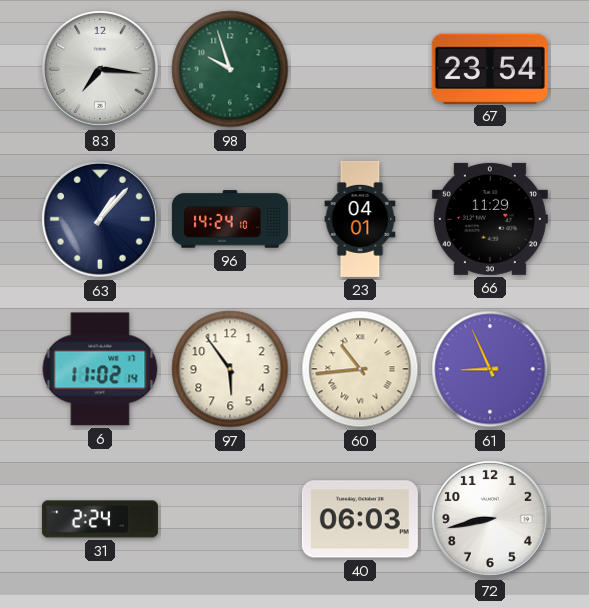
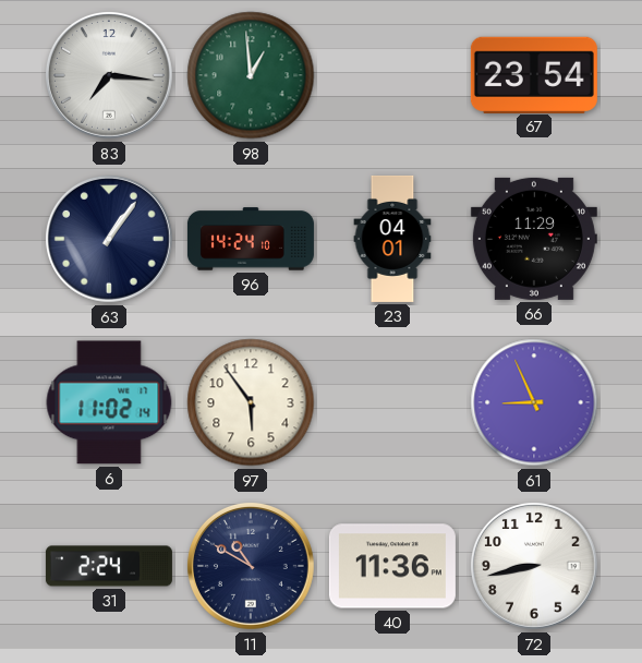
98: 9:57 -> 12:59 (251, 75)
63: 1:07 -> 1:06 (109, 239)
60: 10:44 -> none (360, 369)
11: none -> 10:50 (251, 566)
40: 06:03 -> 11:36 (392, 566)
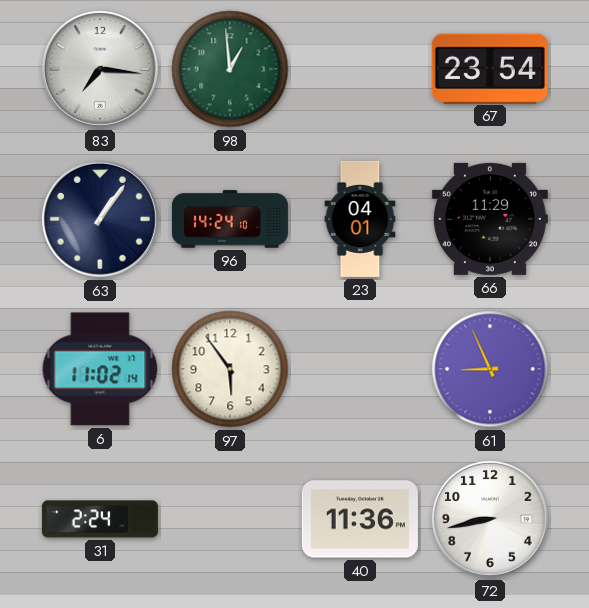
11: 10:50 -> none (251, 566)
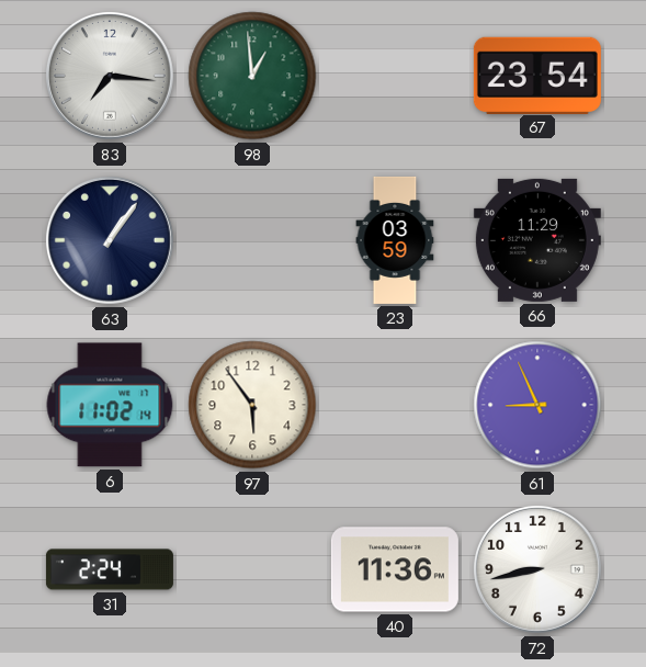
96: 14:24 -> none (230, 219)
23: 04:01 -> 03:59 (395, 240)
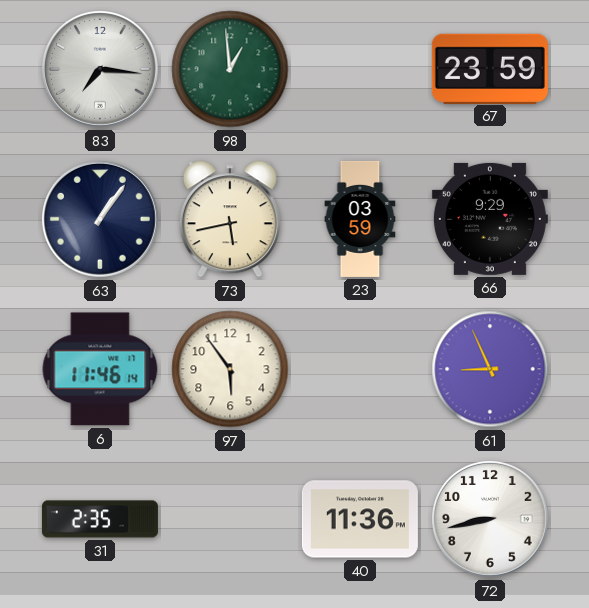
67: 23:54 -> 23:59 (490, 68)
73: none -> 5:43 (230, 219)
66: 11:29 -> 9:29 (490, 219)
6: 11:02 -> 11:46 (100, 369)
31: 2:24 -> 2:35 (100, 519)
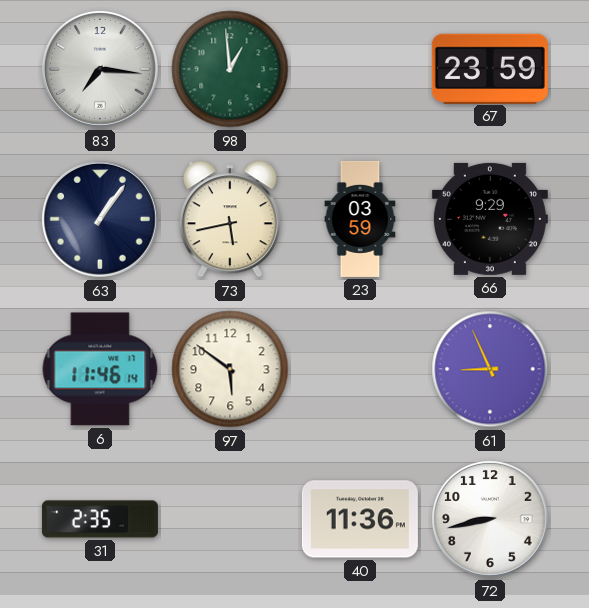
97: 5:54 -> 5:51 (230, 369)
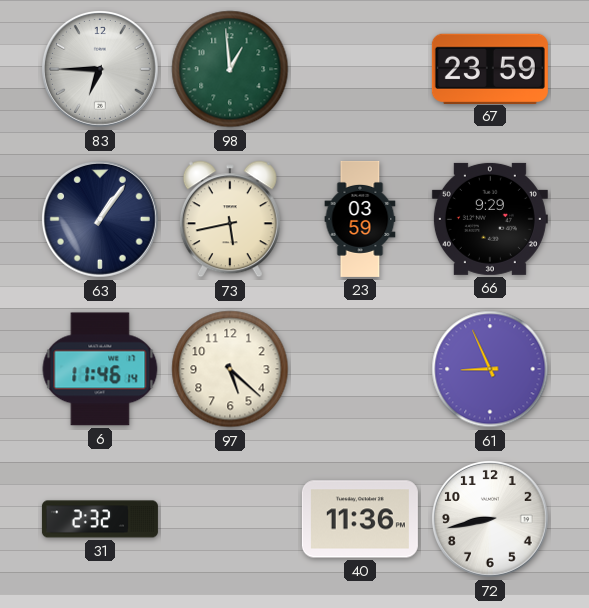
83: 7:16 -> 6:45 (100, 69)
97: 5:51 -> 5:22 (230, 369)
31: 2:35 -> 2:32 (100, 519)
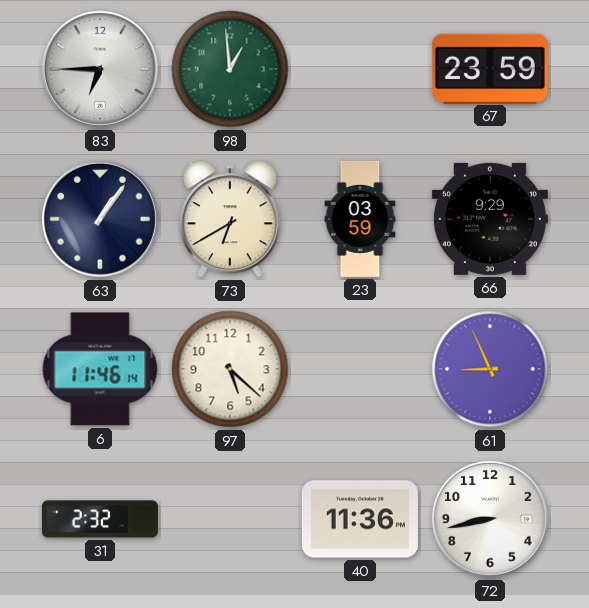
73: 5:43 -> 6:40 (230, 219)
